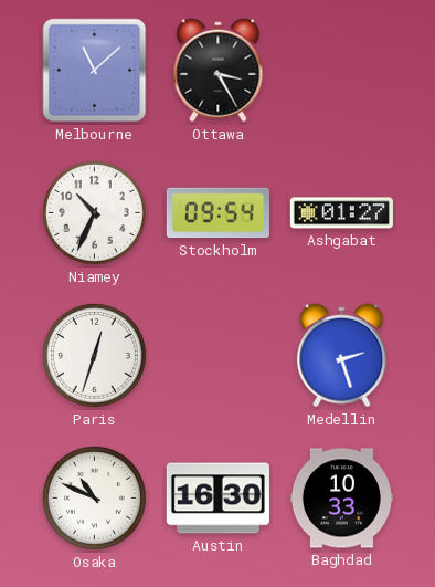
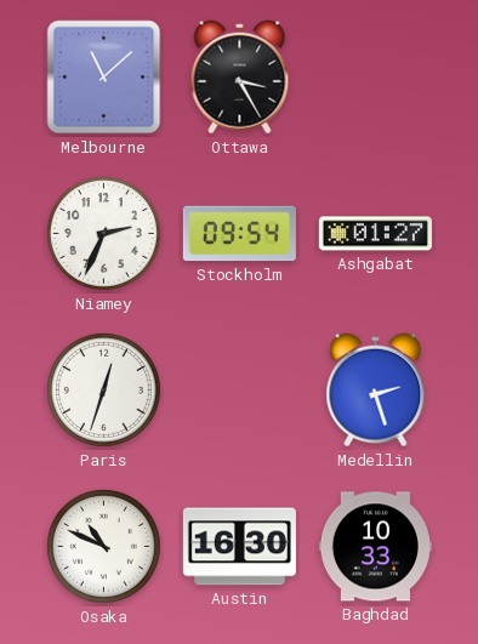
Niamey: 10:34 -> 2:34 (103, 233)
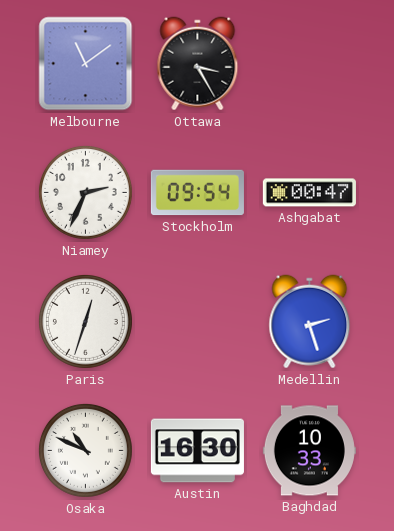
Melbourne: 11:08 -> 11:09 (86, 64)
Ashgabat: 01:27 -> 00:47 (309, 193)
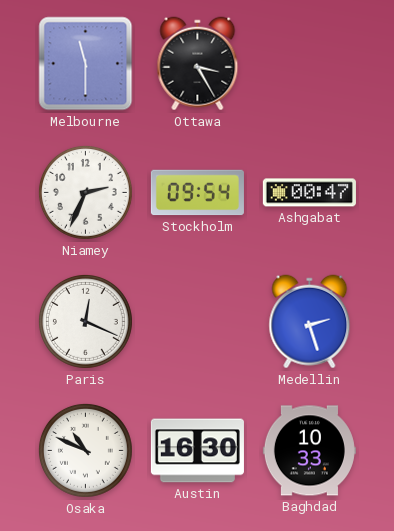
Melbourne: 11:09 -> 11:30 (86, 64)
Paris: 12:33 -> 12:19 (85, 321)
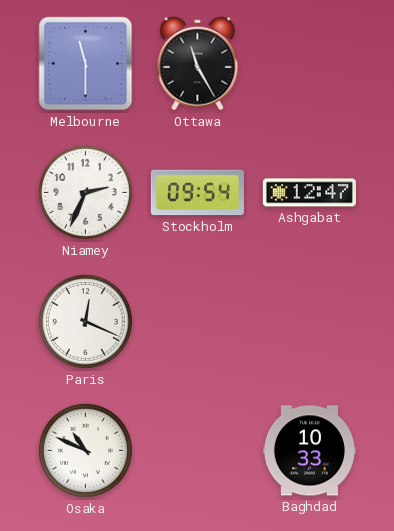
Ottawa: 3:25 -> 11:25 (198, 64)
Ashgabat: 00:47 -> 12:47 (309, 193)
Medellin: 2:27 -> none (310, 322)
Austin: 16:30 -> none (197, 451)
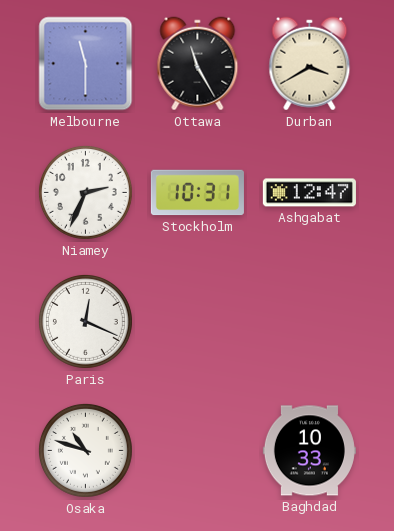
Durban: none -> 3:40 (310, 64)
Stockholm: 09:54 -> 10:31 (197, 193)
Osaka: 10:49 -> 10:48 (85, 450)
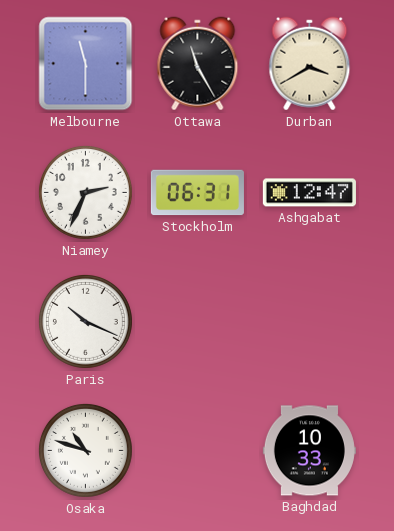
Stockholm: 10:31 -> 06:31 (197, 193)
Paris: 12:19 -> 10:19 (85, 321)
